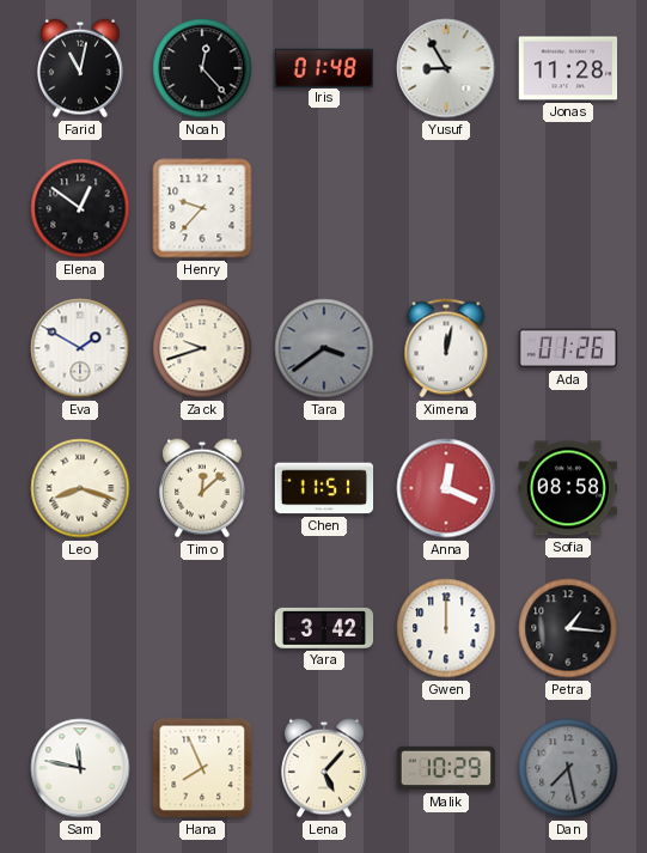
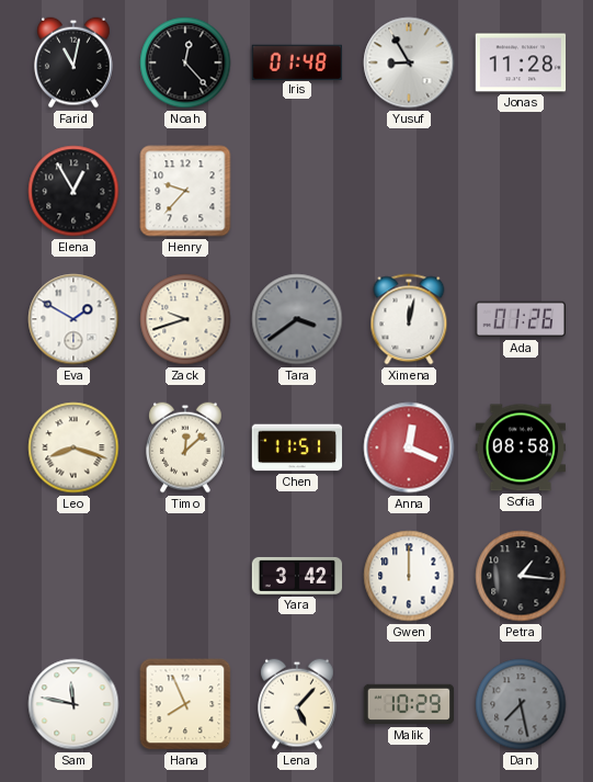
Elena: 12:51 -> 12:55 (73, 191)
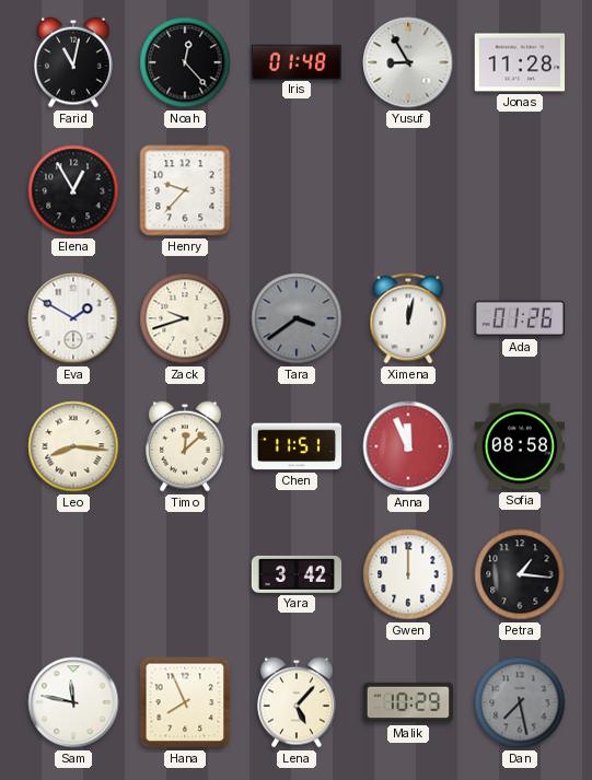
Leo: 8:18 -> 8:16 (73, 446)
Anna: 12:19 -> 11:56 (408, 446)
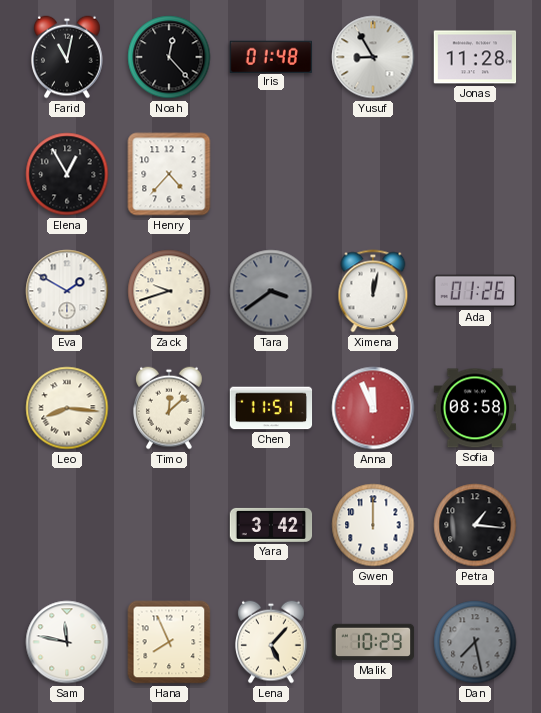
Henry: 9:37 -> 4:37 (169, 174)
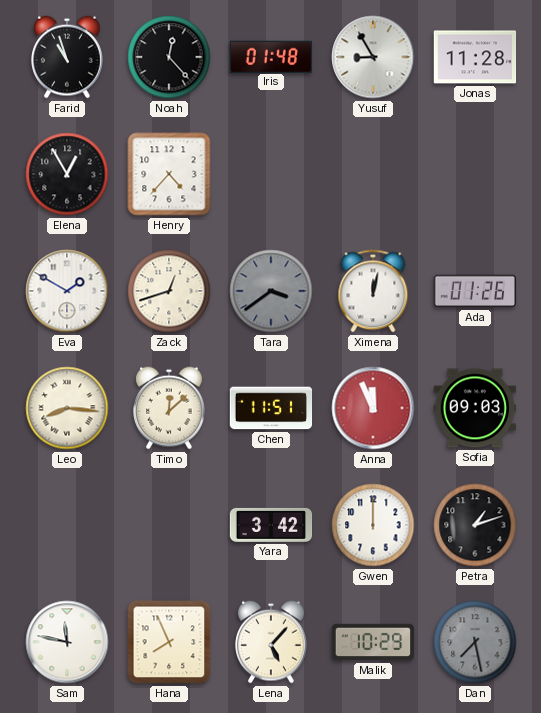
Farid: 11:02 -> 10:57 (68, 57)
Zack: 9:42 -> 12:42 (169, 291)
Sofia: 08:58 -> 09:03 (474, 408)
Petra: 1:16 -> 1:12 (475, 525)
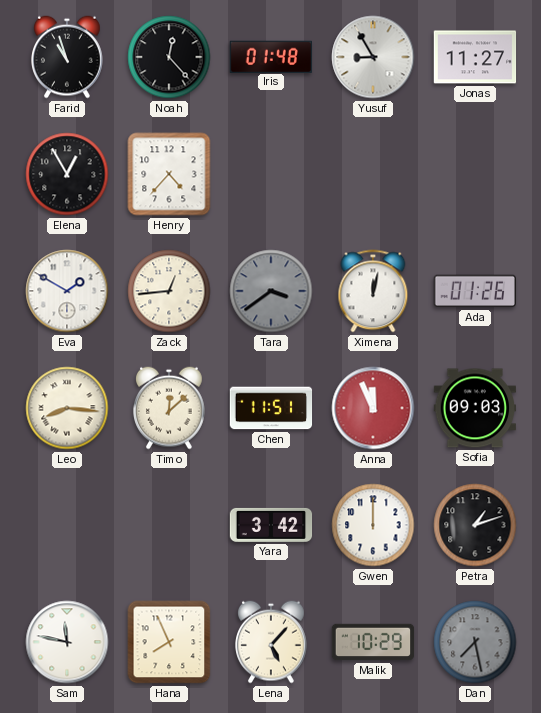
Jonas: 11:28 -> 11:27 (475, 57)
Zack: 12:42 -> 12:44 (169, 291)
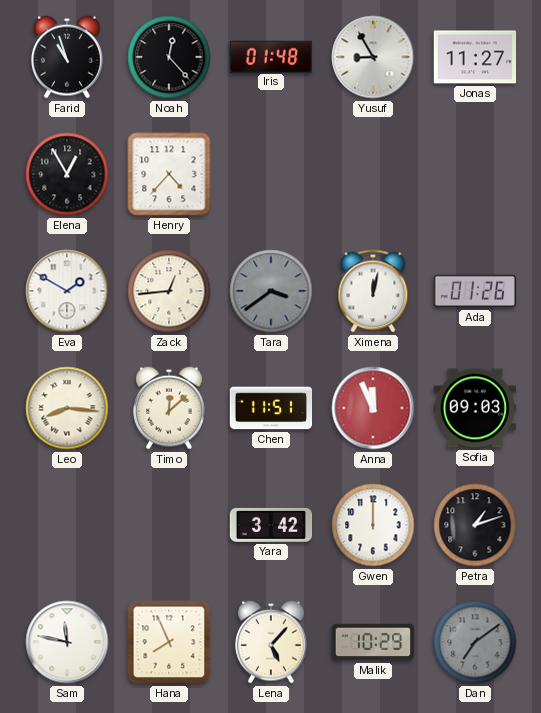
Dan: 7:28 -> 7:09 (475, 642)
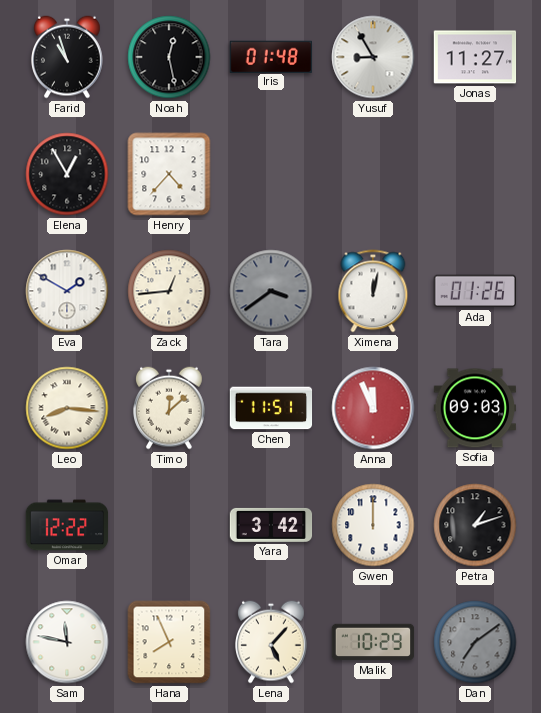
Noah: 12:23 -> 12:28 (169, 57)
Omar: none -> 12:22 (67, 525)
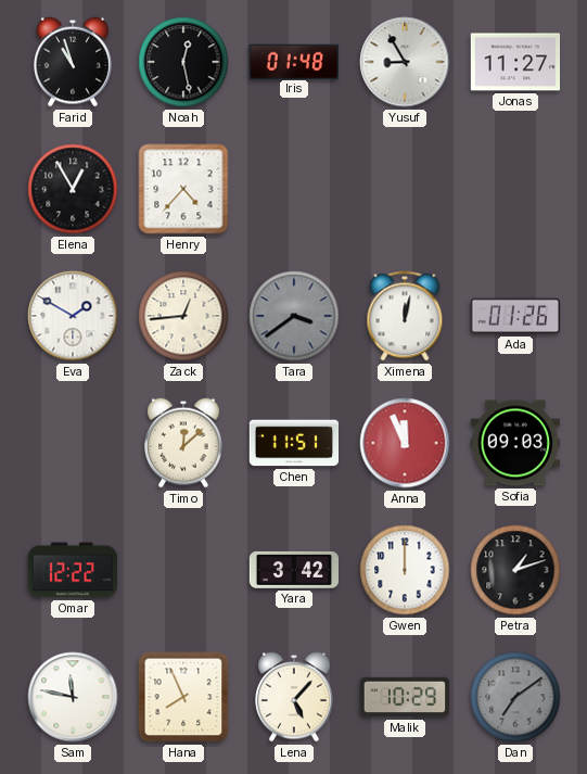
Leo: 8:16 -> none (67, 408)
